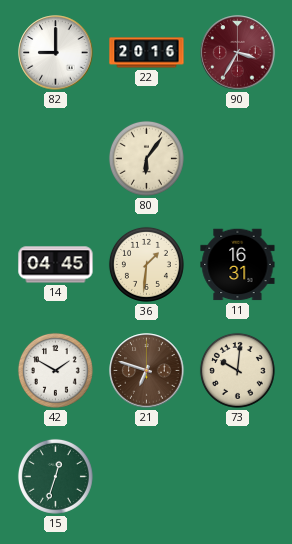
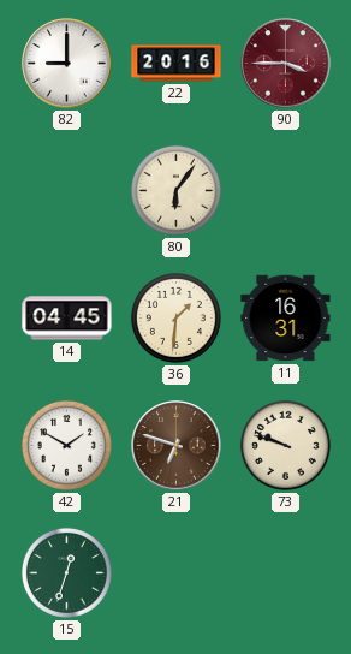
90: 3:35 -> 3:45 (286, 64)
73: 10:01 -> 9:48 (285, 445)
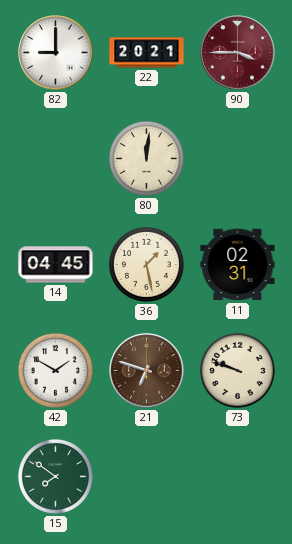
22: 20:16 -> 20:21 (147, 53)
80: 6:06 -> 12:01 (146, 158)
36: 1:31 -> 1:28 (146, 264)
11: 16:31 -> 02:31 (238, 265)
15: 12:33 -> 7:51 (55, 476)
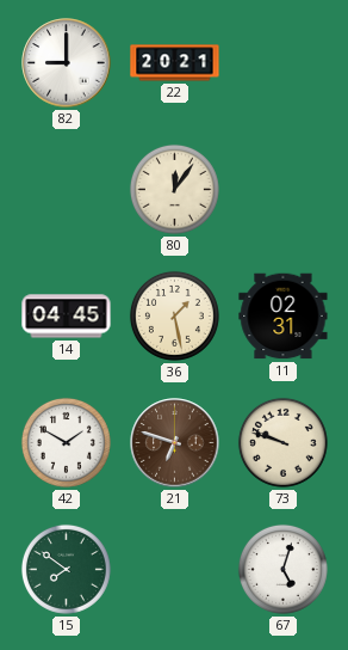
90: 3:45 -> none (238, 53)
80: 12:01 -> 12:06 (174, 189)
67: none -> 5:03 (282, 569)
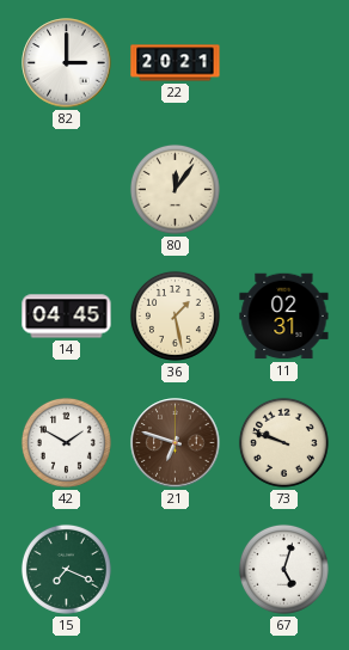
82: 9:00 -> 3:00 (67, 63)
15: 7:51 -> 7:19 (66, 569)
